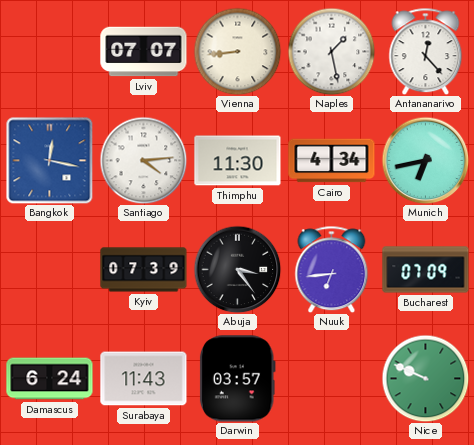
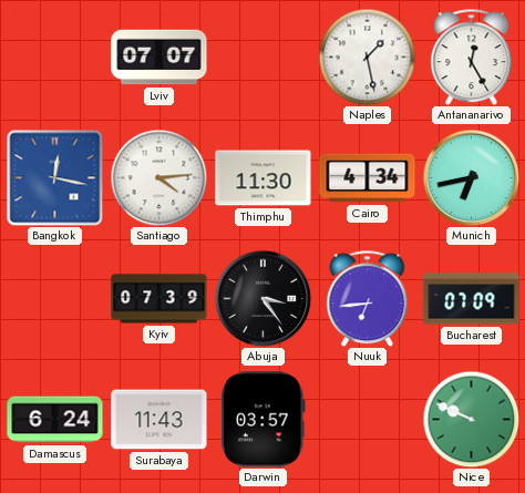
Vienna: 8:44 -> none (237, 51)
Antananarivo: 12:23 -> 12:25 (472, 57)
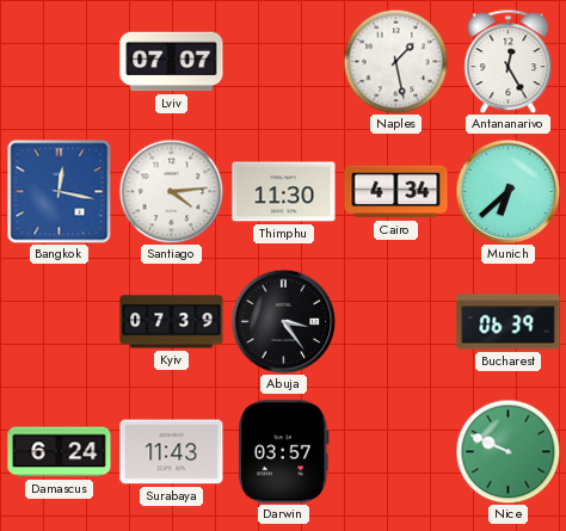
Munich: 6:43 -> 6:38 (507, 191)
Nuuk: 6:44 -> none (368, 298)
Bucharest: 07:09 -> 06:39 (509, 322)
